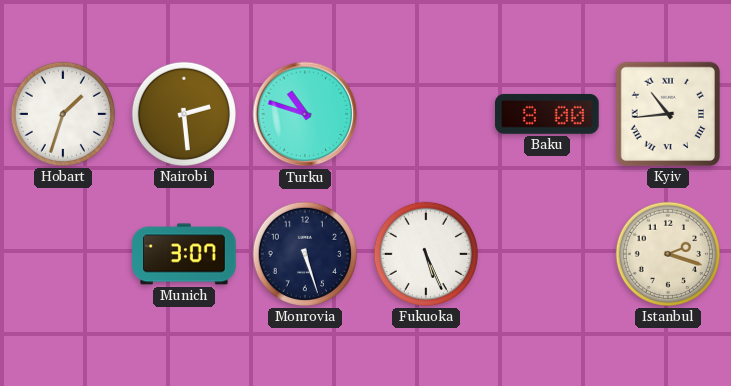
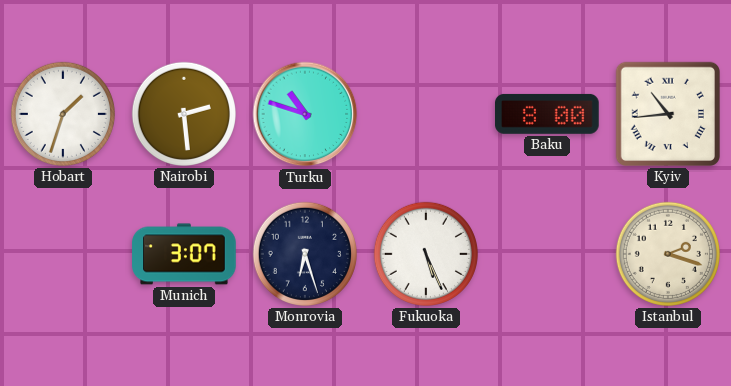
Monrovia: 5:27 -> 6:27 (305, 254)
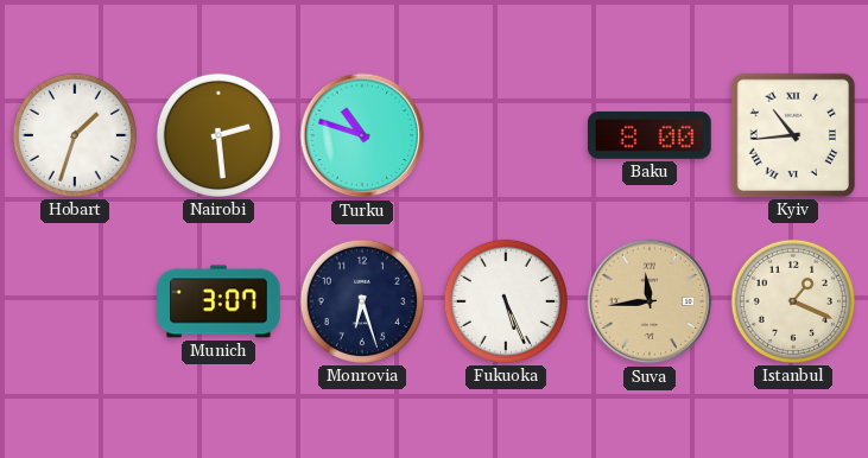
Suva: none -> 11:44 (650, 301)
Istanbul: 2:18 -> 1:19 (793, 301)
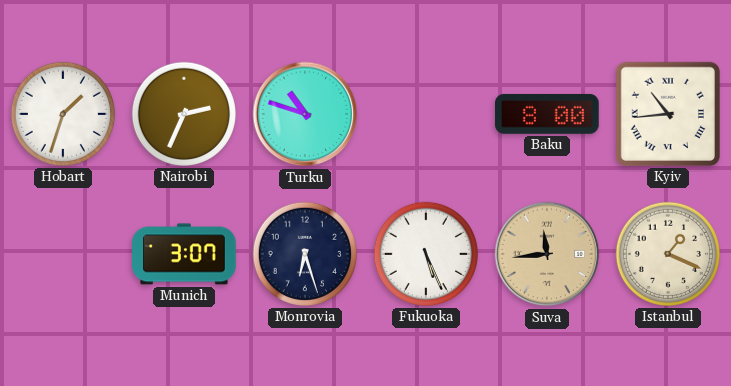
Nairobi: 2:29 -> 2:34 (184, 114)
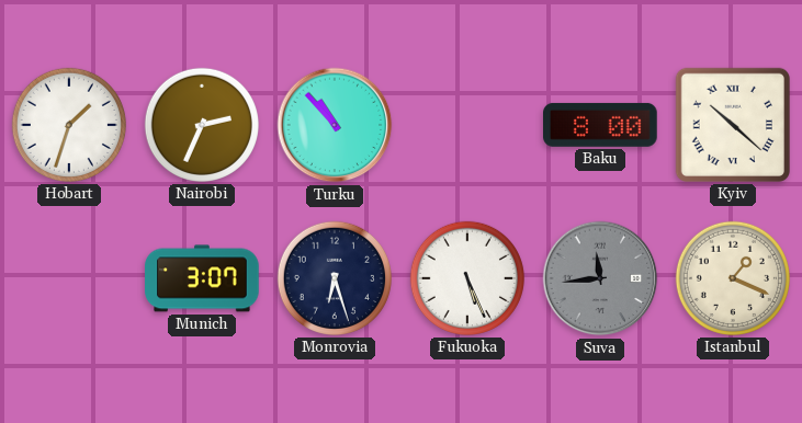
Turku: 10:48 -> 10:53 (335, 125)
Kyiv: 10:44 -> 10:22 (733, 125)
Suva dial: champagne -> grey (600, 278)
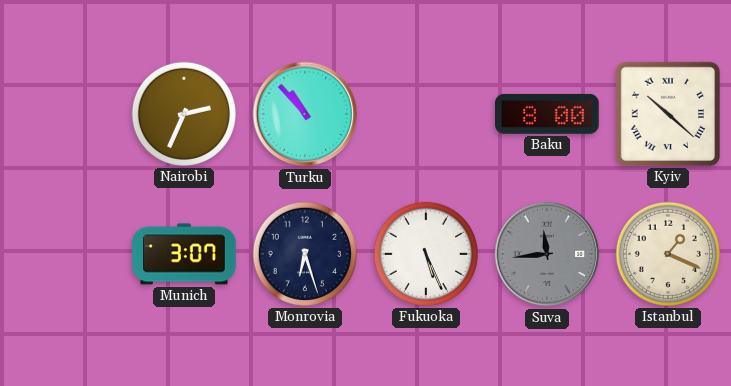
Hobart: 1:33 -> none (69, 125)
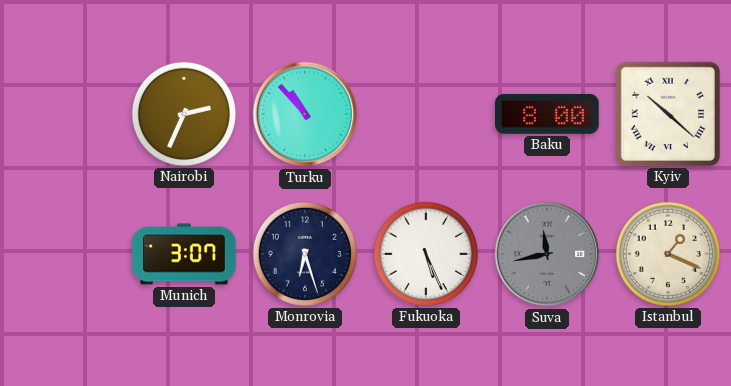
Suva: 11:44 -> 11:43 (547, 254)
